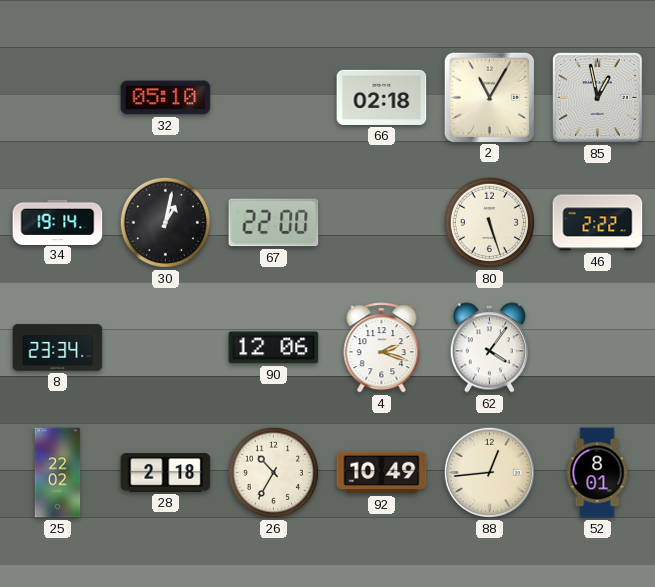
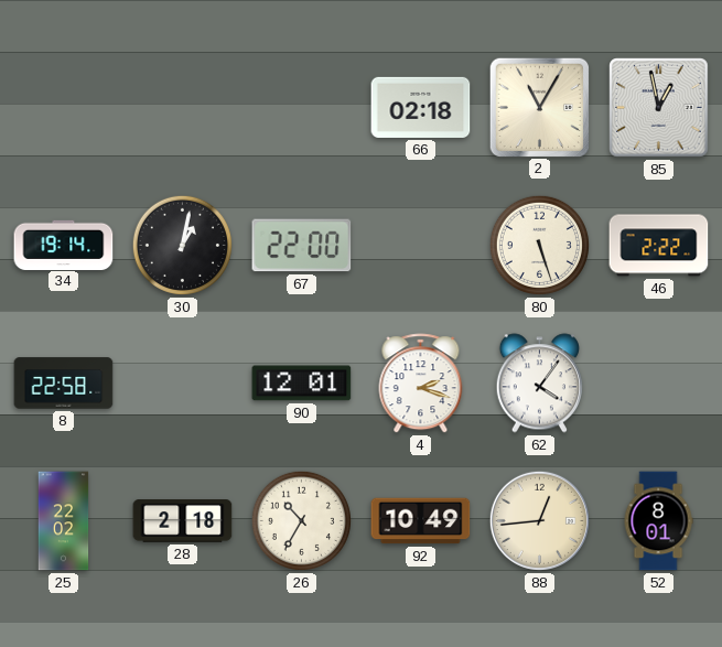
32: 05:10 -> none (166, 98)
8: 23:34 -> 22:58 (64, 384)
90: 12:06 -> 12:01 (302, 384)
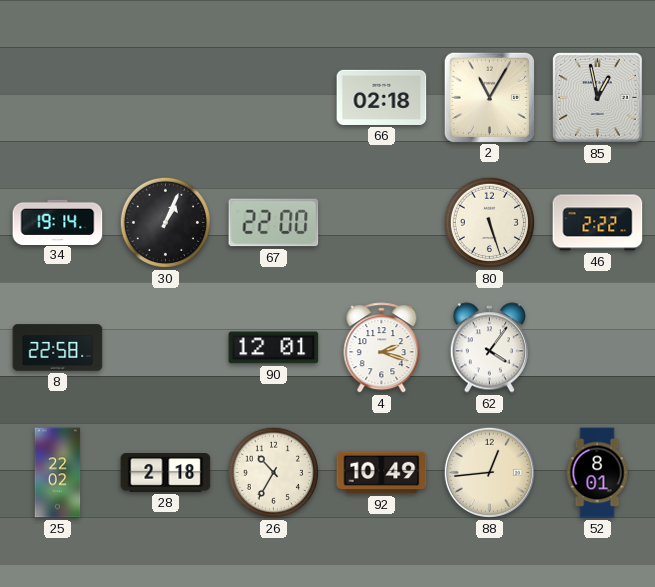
30: 1:02 -> 1:04 (165, 222)
